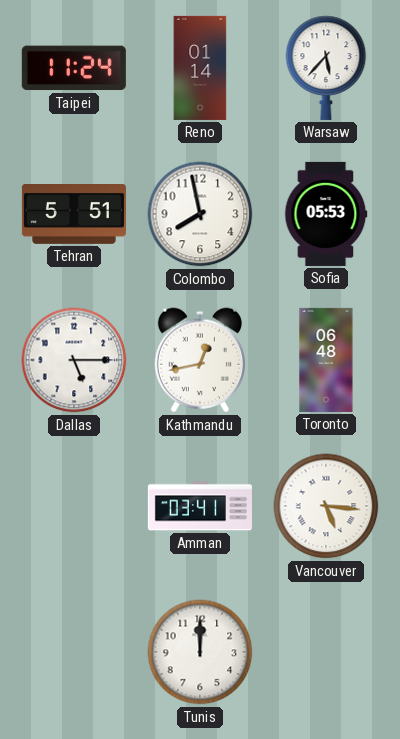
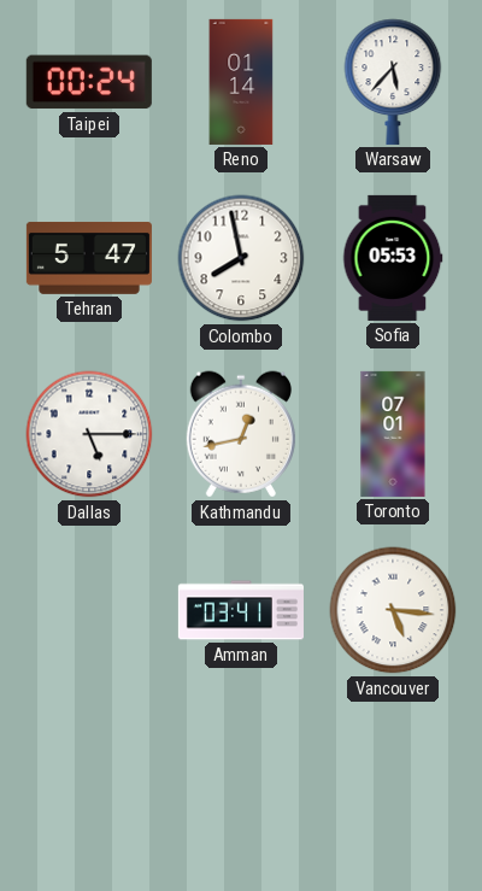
Taipei: 11:24 -> 00:24 (89, 82)
Tehran: 5:51 -> 5:47 (89, 258)
Toronto: 06:48 -> 07:01 (393, 434)
Tunis: 12:00 -> none (200, 652)
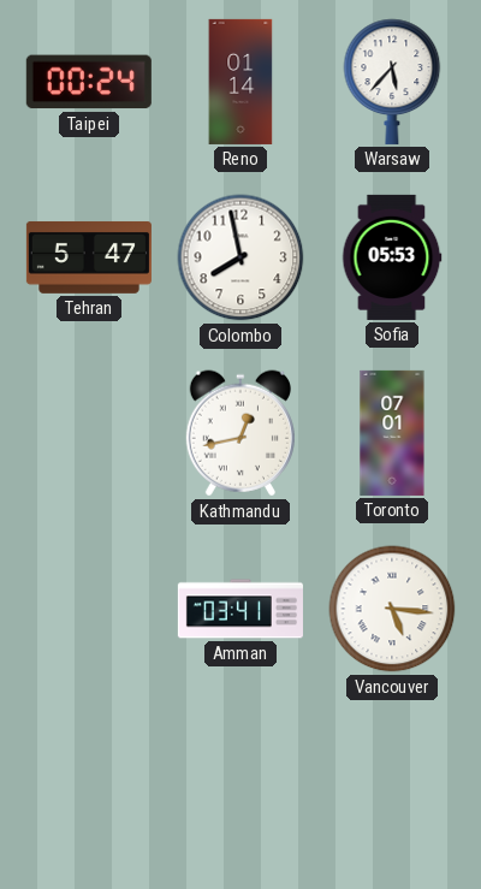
Dallas: 5:15 -> none (89, 434)
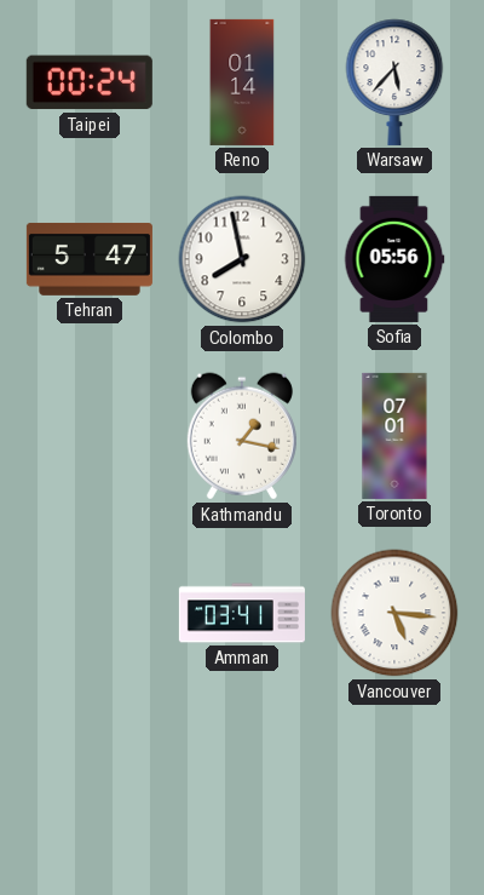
Sofia: 05:53 -> 05:56 (394, 259)
Kathmandu: 12:43 -> 1:17 (242, 436)
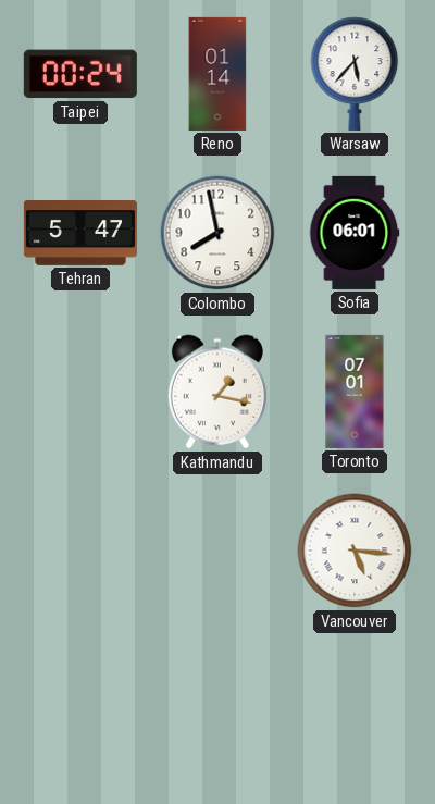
Sofia: 05:56 -> 06:01 (355, 233)
Amman: 03:41 -> none (242, 613)
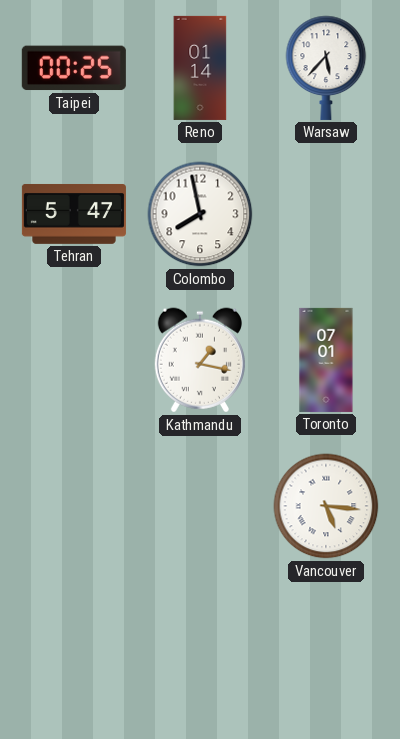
Taipei: 00:24 -> 00:25 (74, 68)
Sofia: 06:01 -> none (355, 233)
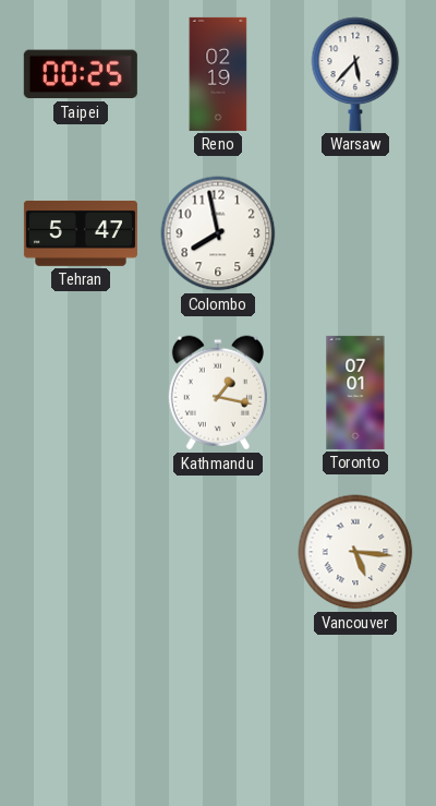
Reno: 01:14 -> 02:19 (218, 74)
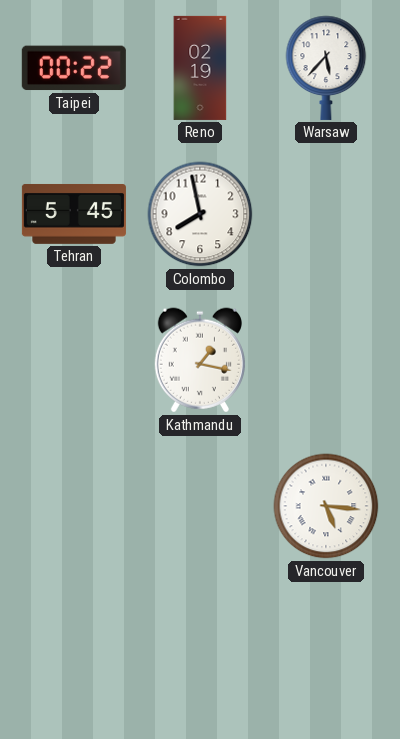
Taipei: 00:25 -> 00:22 (74, 68)
Tehran: 5:47 -> 5:45 (74, 214)
Toronto: 07:01 -> none (355, 393)
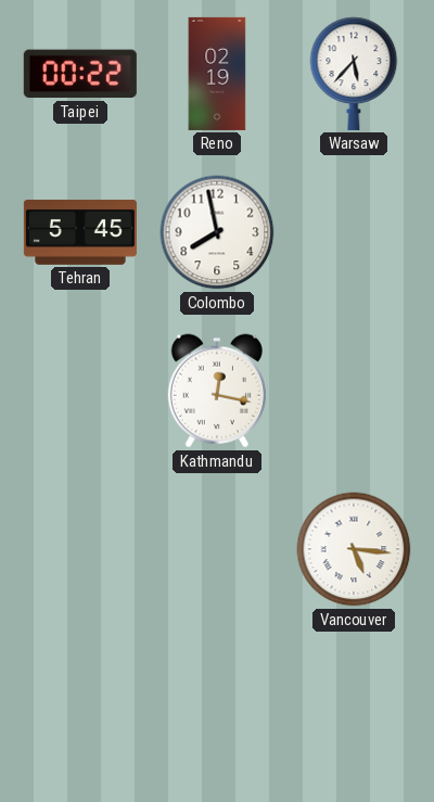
Kathmandu: 1:17 -> 12:17 (217, 391)
